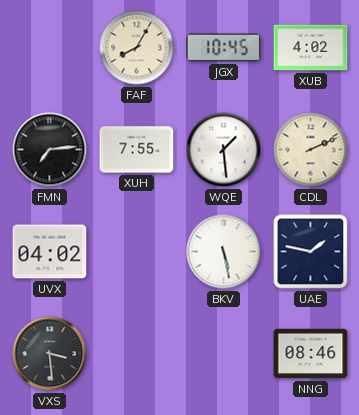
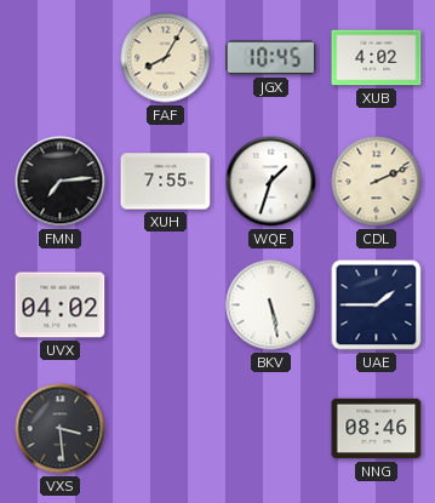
WQE: 1:29 -> 1:33 (271, 182)
UAE: 1:47 -> 1:45 (377, 305)
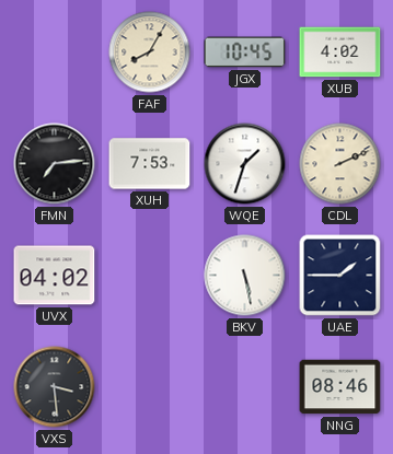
XUH: 7:55 -> 7:53 (150, 164)
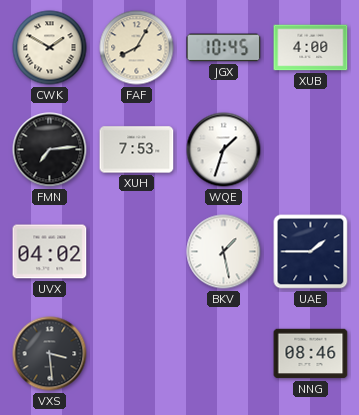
CWK: none -> 1:50 (50, 48)
XUB: 4:02 -> 4:00 (311, 48)
CDL: 2:11 -> none (340, 164)
BKV: 5:28 -> 1:28 (224, 252)
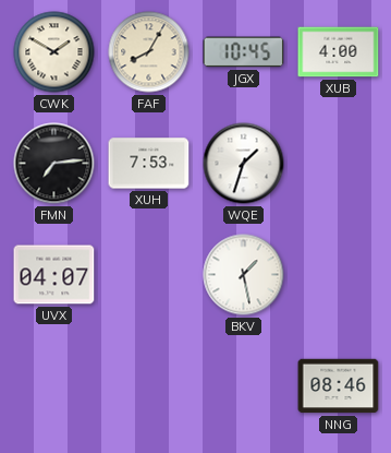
UVX: 04:02 -> 04:07 (54, 275)
UAE: 1:45 -> none (311, 252)
VXS: 3:29 -> none (50, 354)
